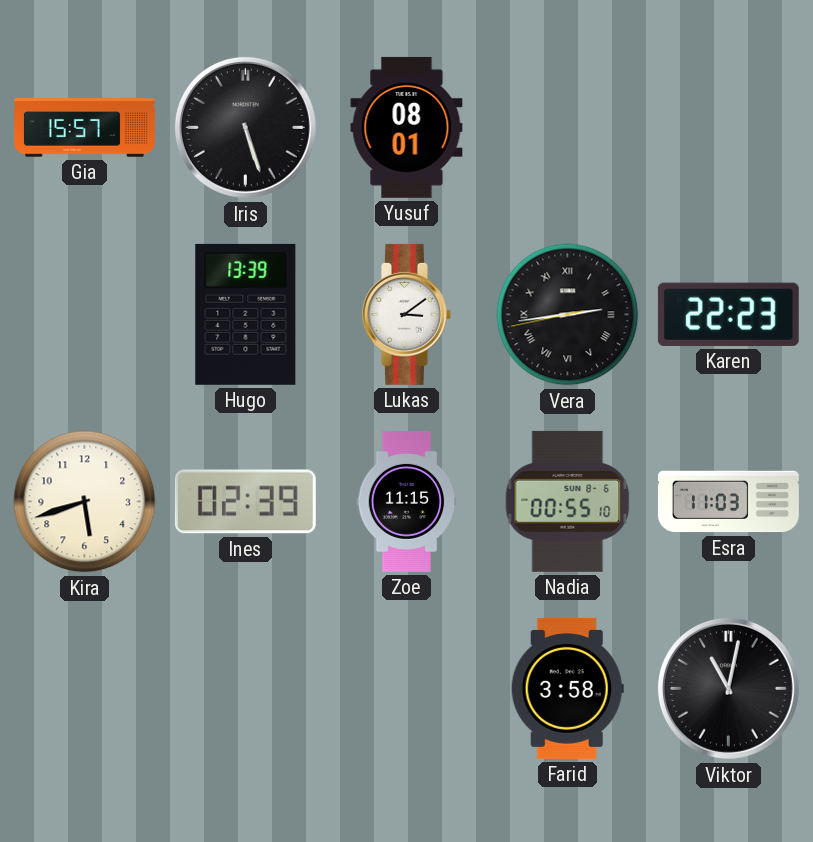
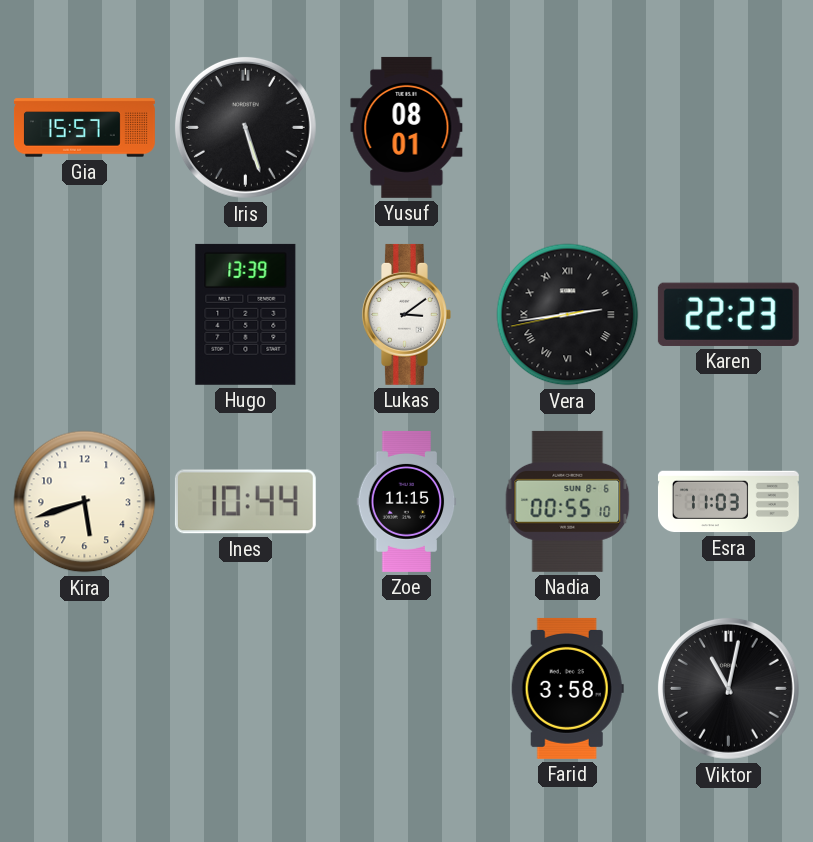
Ines: 02:39 -> 10:44 (245, 502)
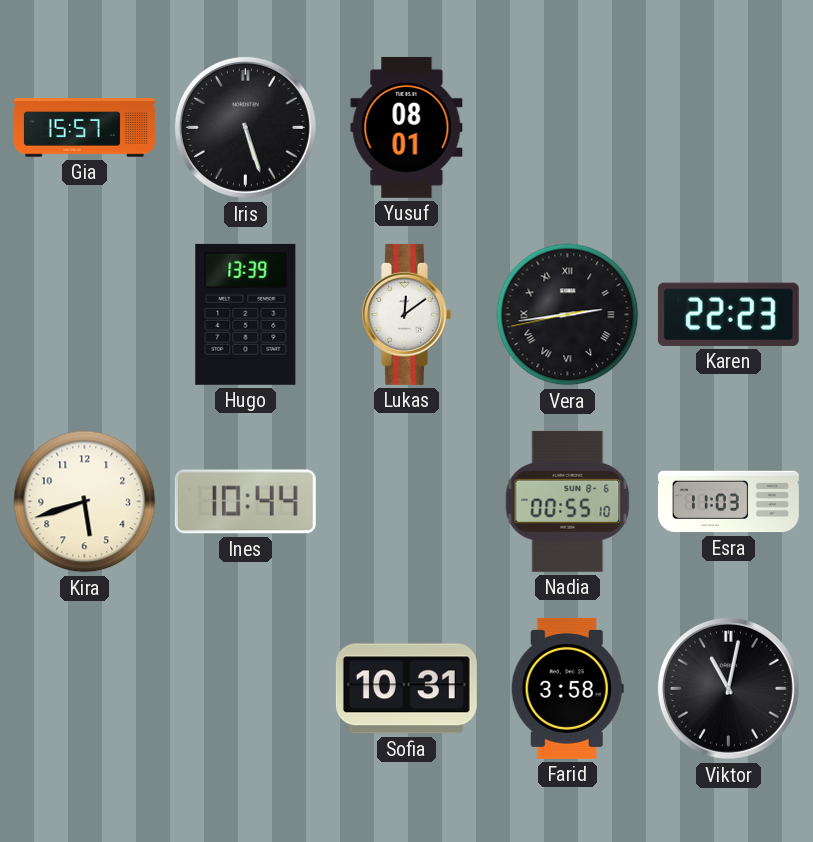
Lukas: 3:09 -> 12:09 (406, 314)
Zoe: 11:15 -> none (407, 501)
Sofia: none -> 10:31 (406, 689)
